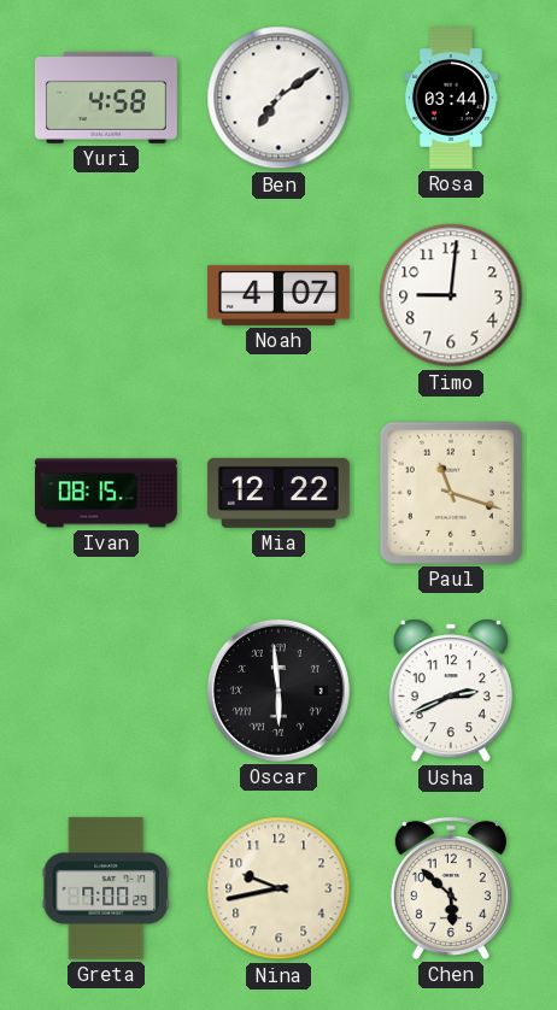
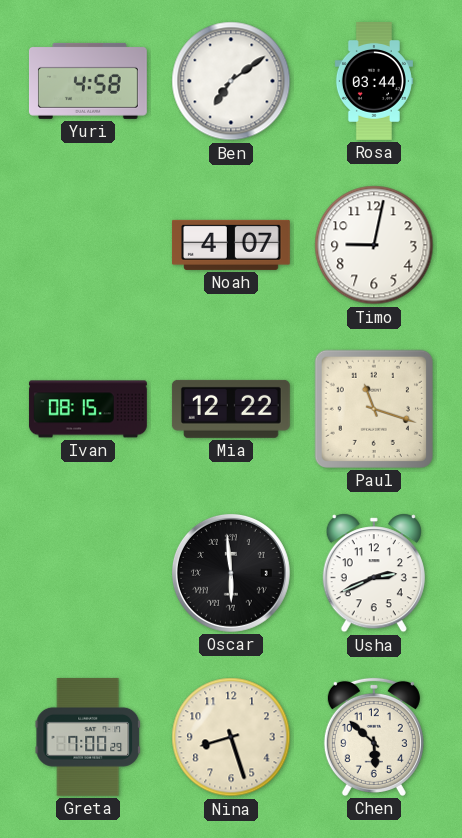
Timo: 9:01 -> 9:02 (374, 245)
Nina: 9:43 -> 8:27 (231, 737)
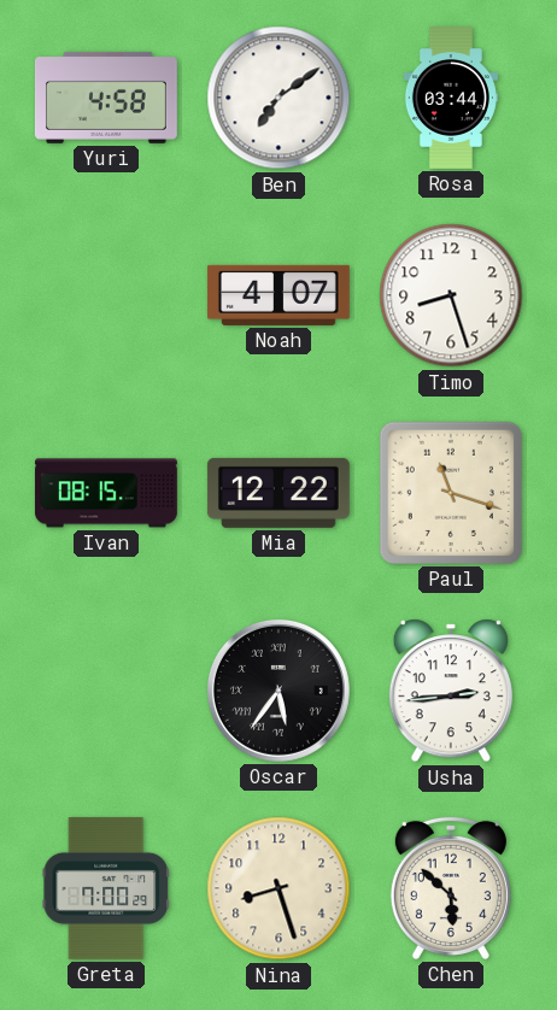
Timo: 9:02 -> 8:27 (451, 295)
Oscar: 5:59 -> 5:36 (278, 691)
Usha: 2:41 -> 2:44 (451, 691)
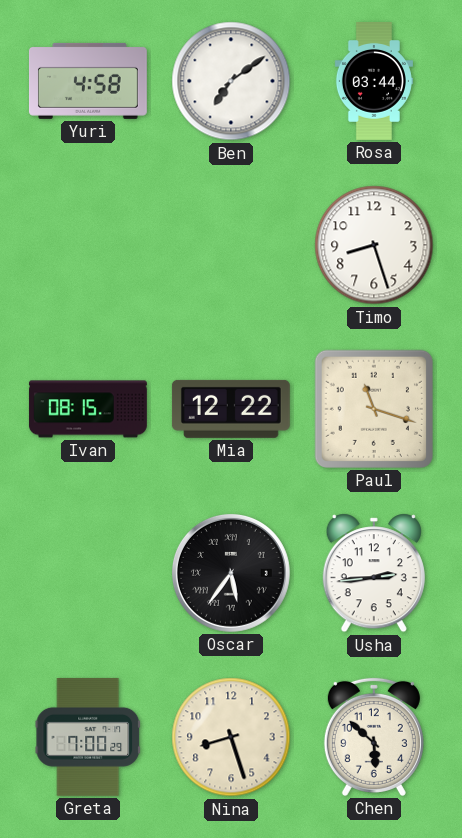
Noah: 4:07 -> none (278, 295)
